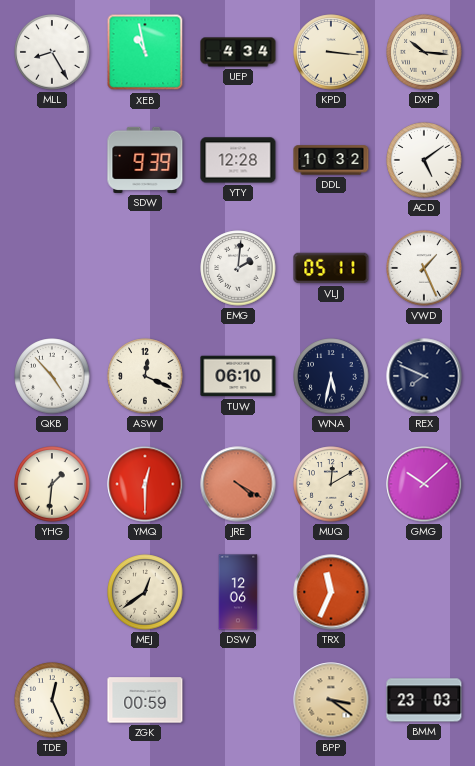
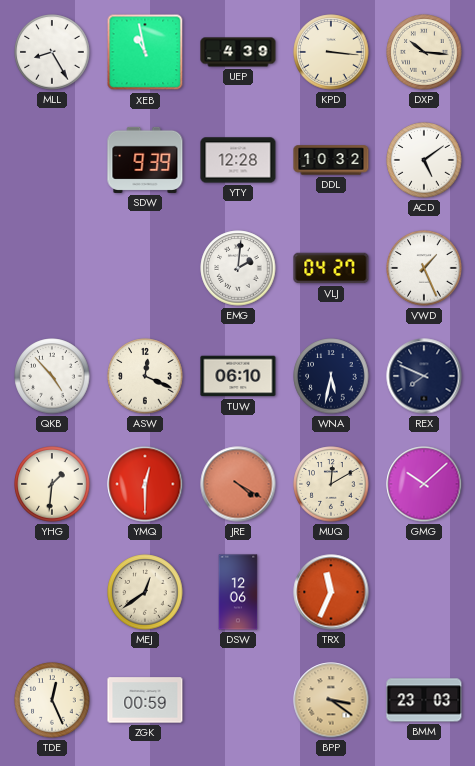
UEP: 4:34 -> 4:39 (238, 52)
VLJ: 05:11 -> 04:27 (331, 268)
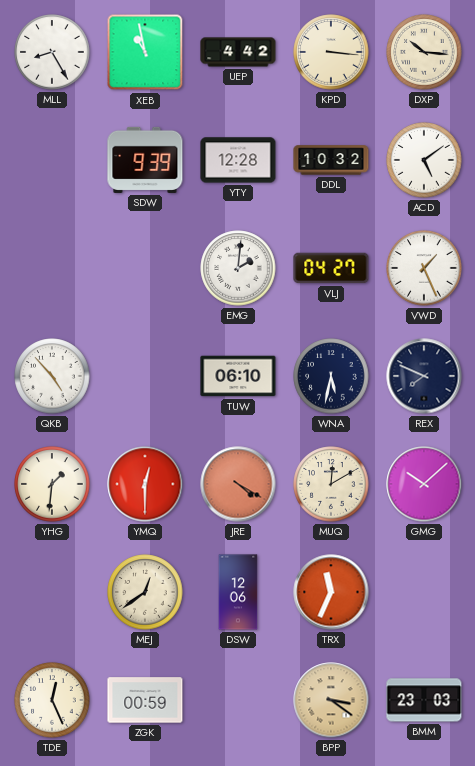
UEP: 4:39 -> 4:42 (238, 52)
ASW: 12:19 -> none (145, 376)
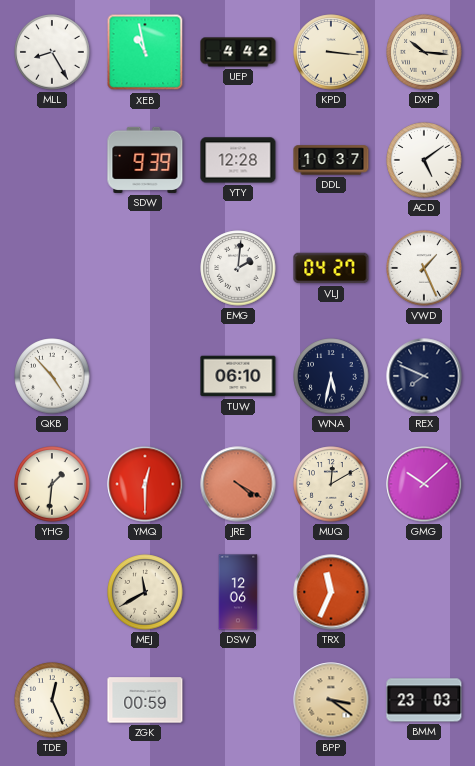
DDL: 10:32 -> 10:37 (331, 160)
MEJ: 12:39 -> 11:40 (145, 592)
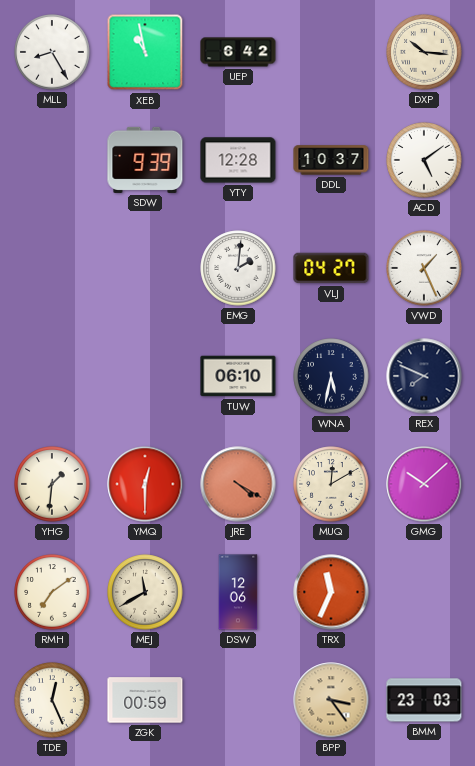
UEP: 4:42 -> 6:42 (238, 52)
KPD: 3:16 -> none (331, 52)
QKB: 4:53 -> none (52, 376)
RMH: none -> 7:09 (52, 592)
BPP: 3:21 -> 3:24 (331, 700)
